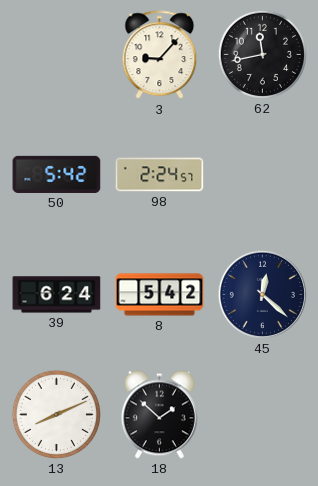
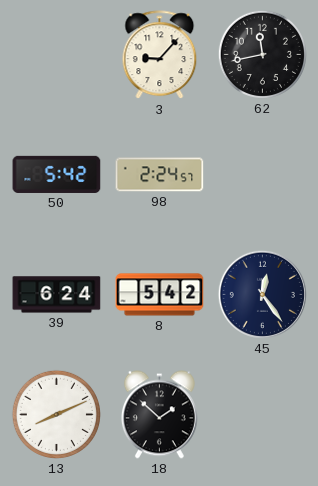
45: 12:22 -> 12:24 (262, 294)
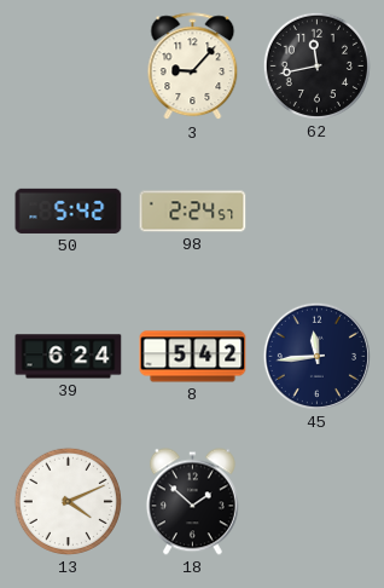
45: 12:24 -> 11:44 (316, 356)
13: 8:11 -> 4:11 (68, 501)
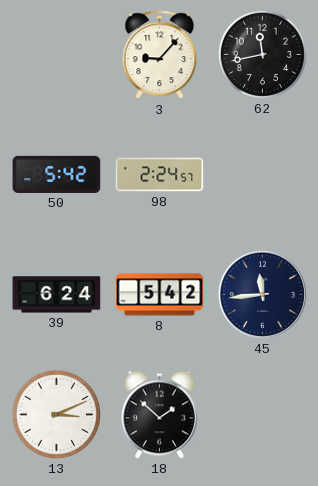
13: 4:11 -> 3:11 (56, 414)
